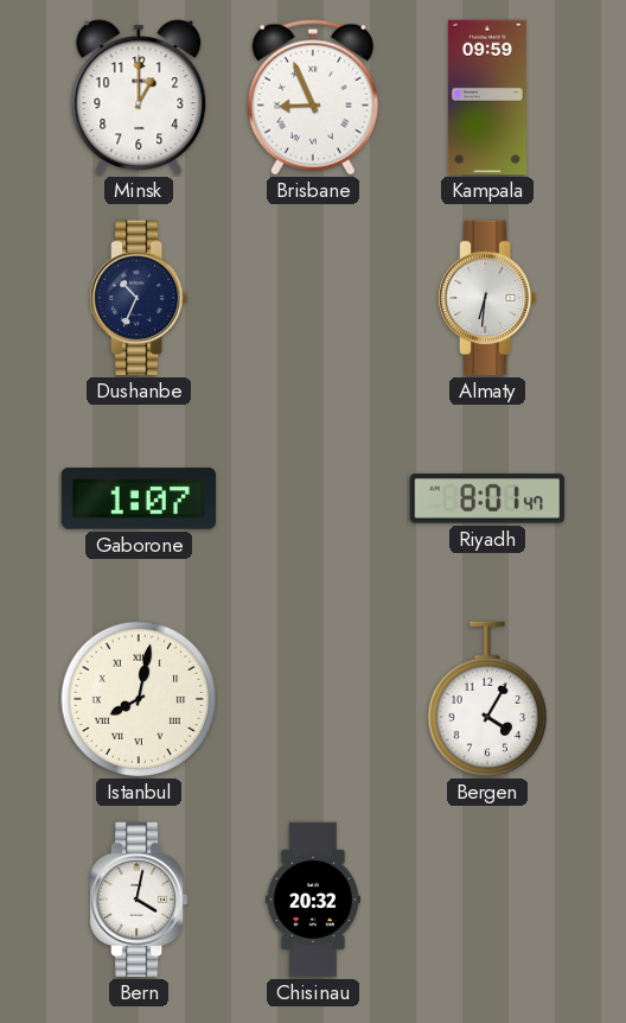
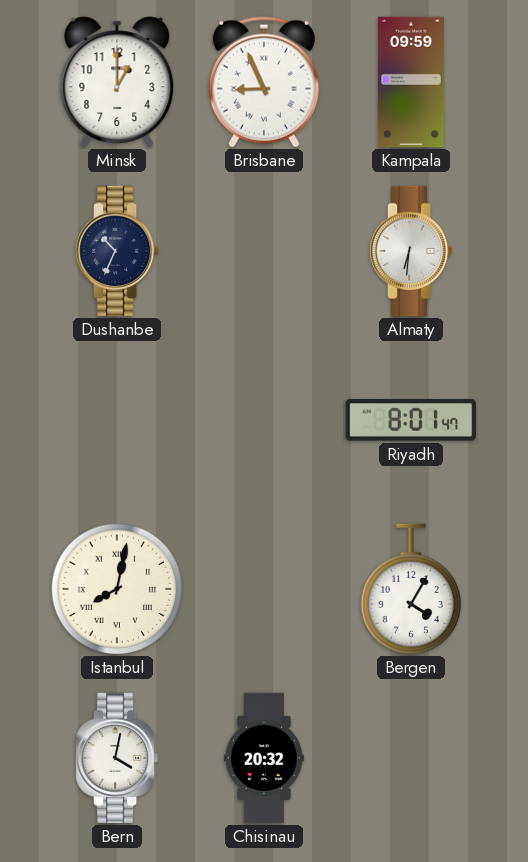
Gaborone: 1:07 -> none (139, 498)
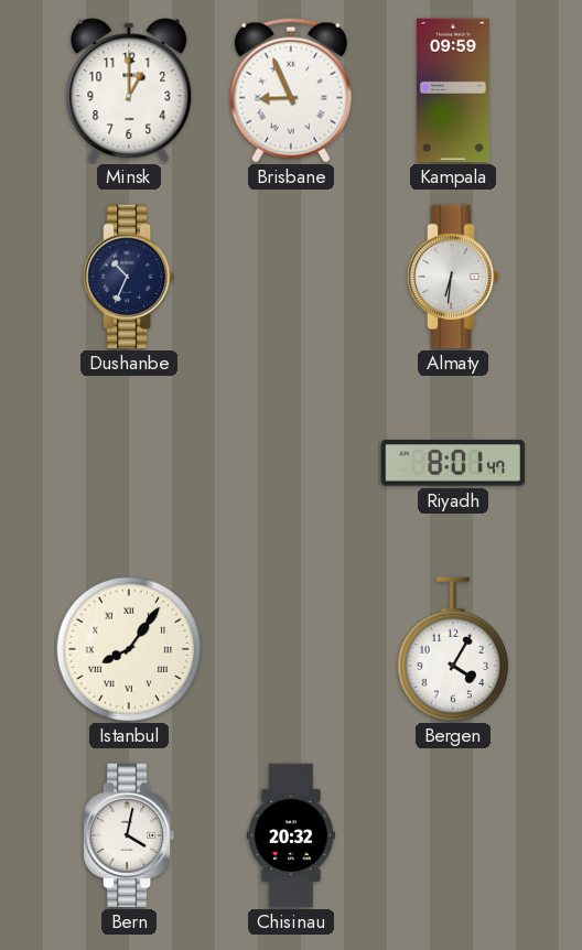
Istanbul: 8:02 -> 8:06 (129, 649)
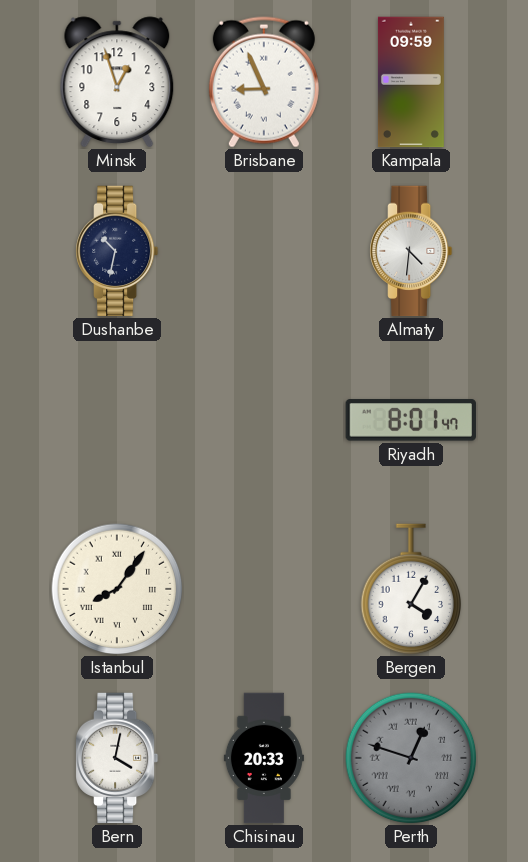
Minsk: 1:00 -> 12:57 (117, 82)
Dushanbe: 10:34 -> 10:32 (118, 251)
Almaty: 6:31 -> 4:31 (412, 251)
Chisinau: 20:32 -> 20:33 (264, 758)
Perth: none -> 12:48 (411, 758)
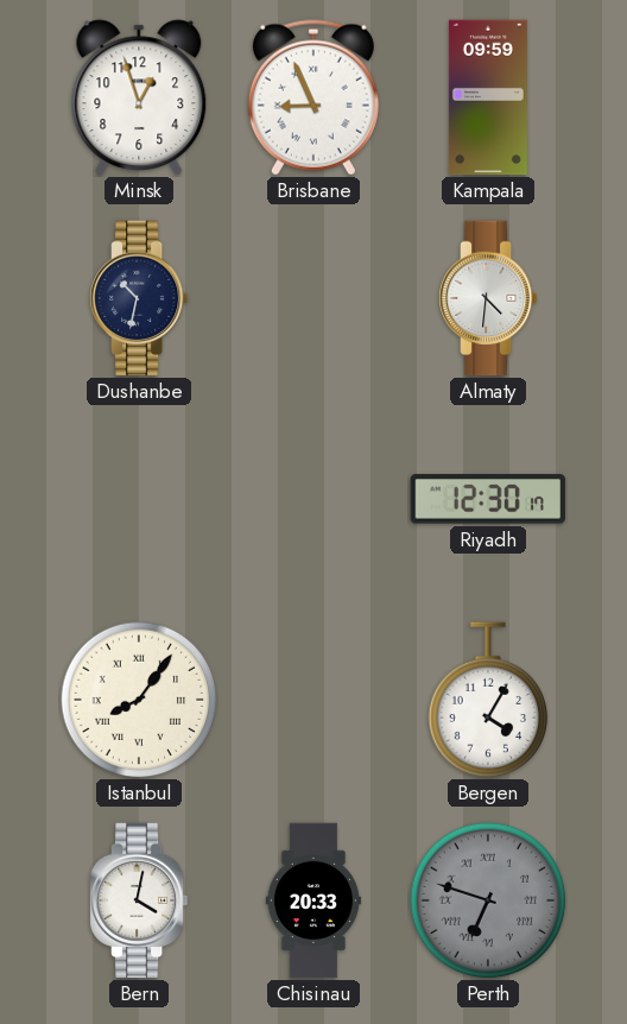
Riyadh: 8:01 -> 12:30 (487, 499)
Perth: 12:48 -> 6:48 (488, 900)
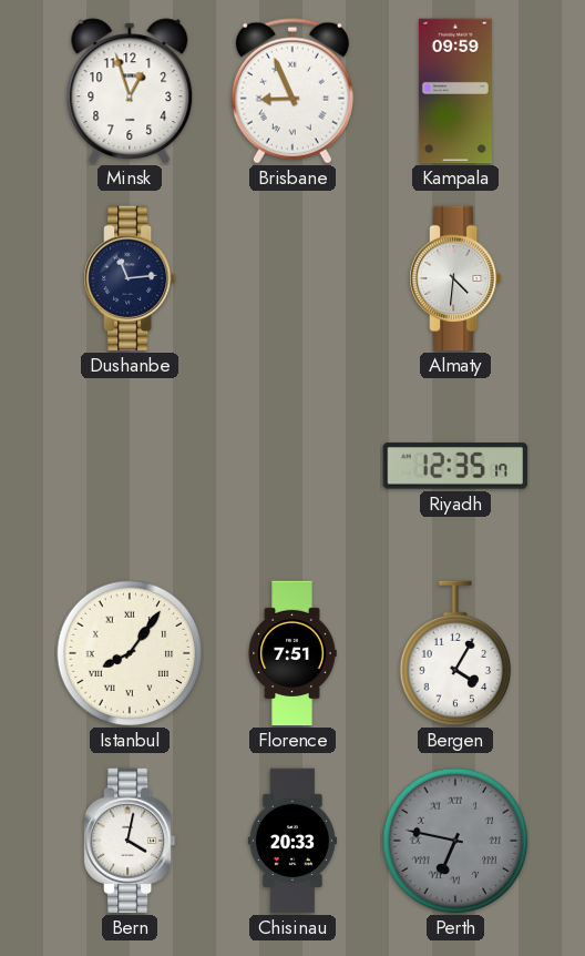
Dushanbe: 10:32 -> 11:14 (131, 278)
Riyadh: 12:30 -> 12:35 (454, 466)
Florence: none -> 7:51 (292, 653)
Perth: 6:48 -> 6:47 (455, 841)
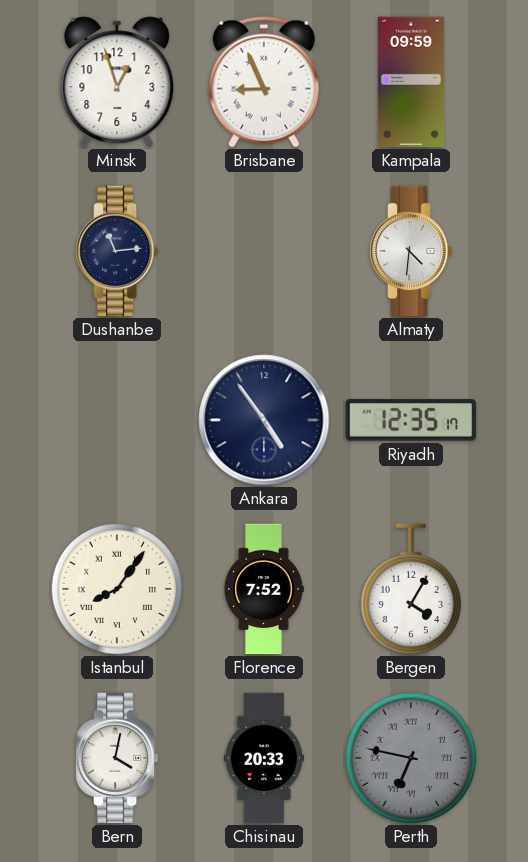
Ankara: none -> 4:54 (264, 420)
Florence: 7:51 -> 7:52 (264, 589)
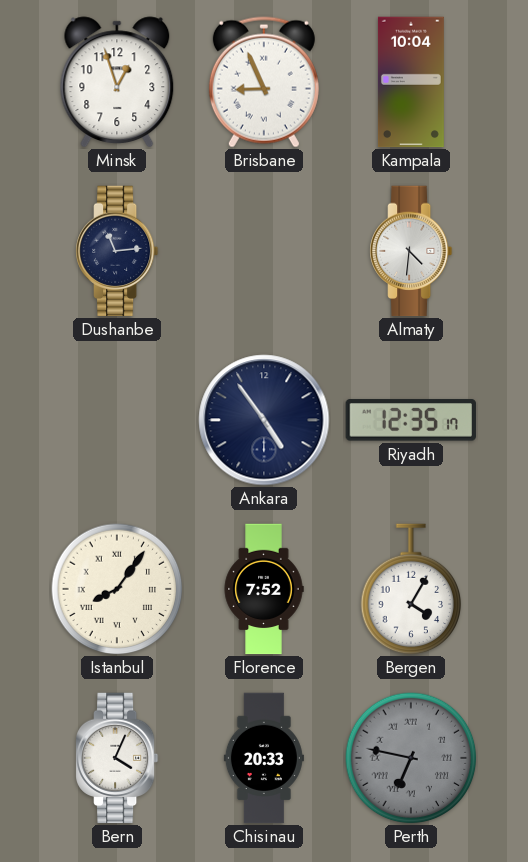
Kampala: 09:59 -> 10:04 (411, 82)
Bern: 4:02 -> 4:04 (118, 758)
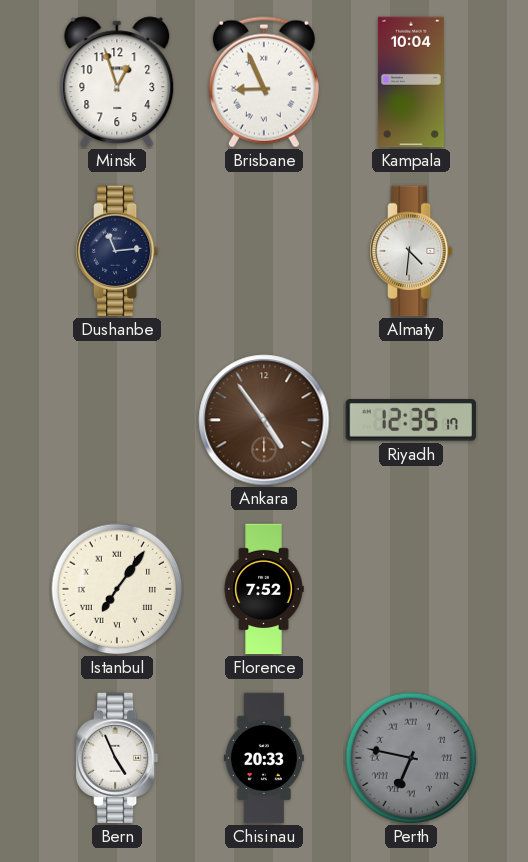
Ankara dial: navy -> brown (264, 420)
Istanbul: 8:06 -> 7:06 (117, 589)
Bergen: 4:05 -> none (411, 589)
Bern: 4:04 -> 4:56 (118, 758)
